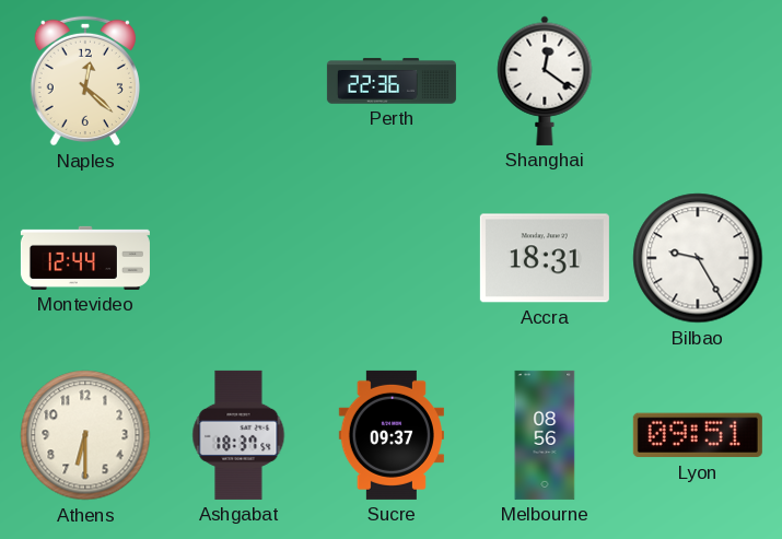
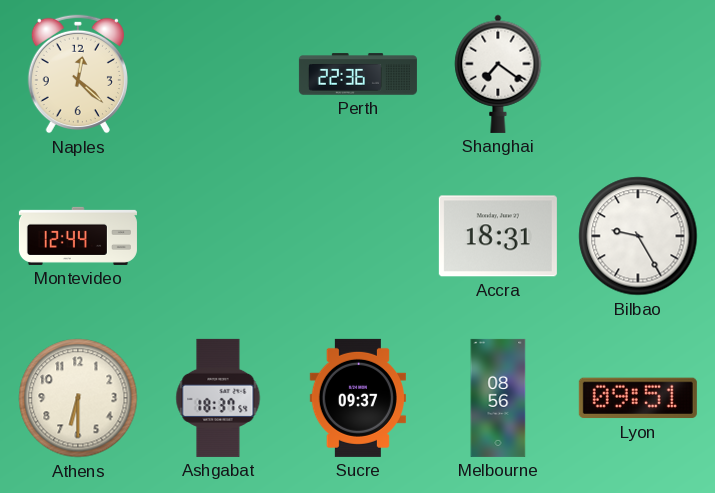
Shanghai: 12:21 -> 7:21 (498, 74)
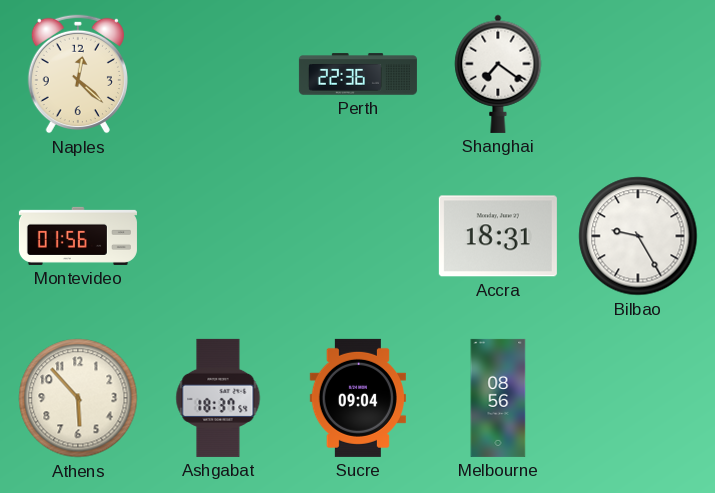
Montevideo: 12:44 -> 01:56 (78, 236)
Athens: 6:30 -> 5:53 (78, 398)
Sucre: 09:37 -> 09:04 (358, 398)
Lyon: 09:51 -> none (638, 398)
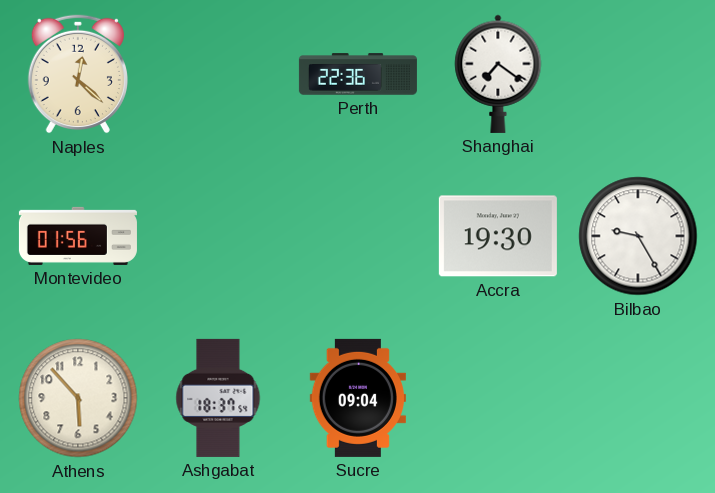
Accra: 18:31 -> 19:30 (498, 236)
Melbourne: 08:56 -> none (498, 398)
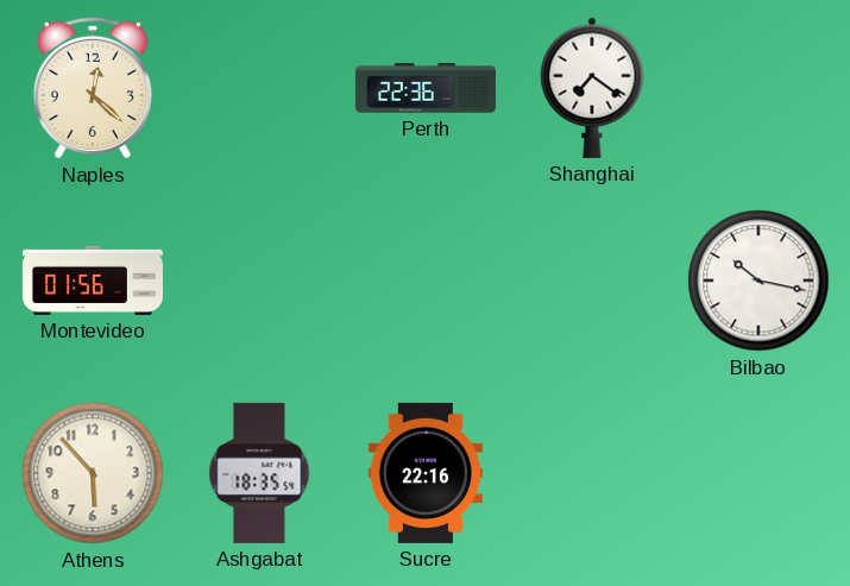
Accra: 19:30 -> none (498, 236)
Bilbao: 9:25 -> 10:17 (758, 281)
Ashgabat: 18:37 -> 18:35 (259, 473)
Sucre: 09:04 -> 22:16 (426, 473)
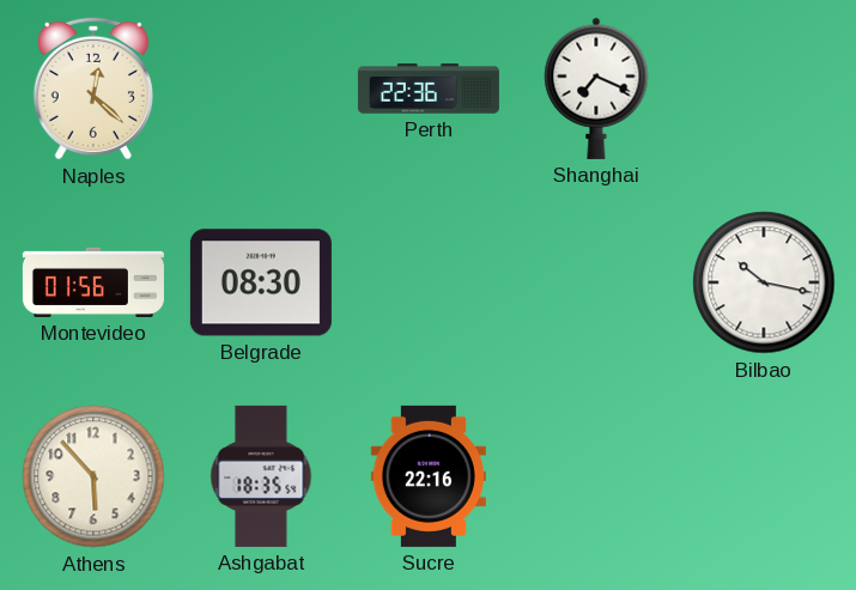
Shanghai: 7:21 -> 7:19 (596, 89)
Belgrade: none -> 08:30 (261, 282)
